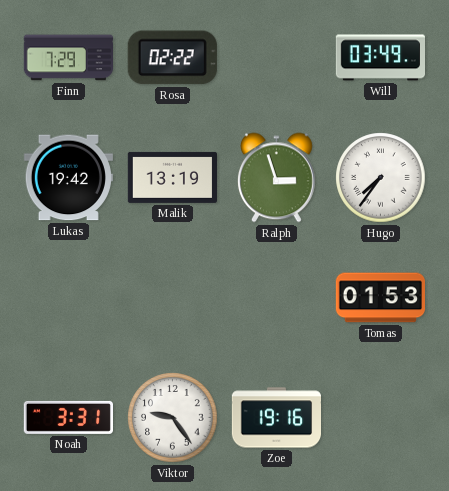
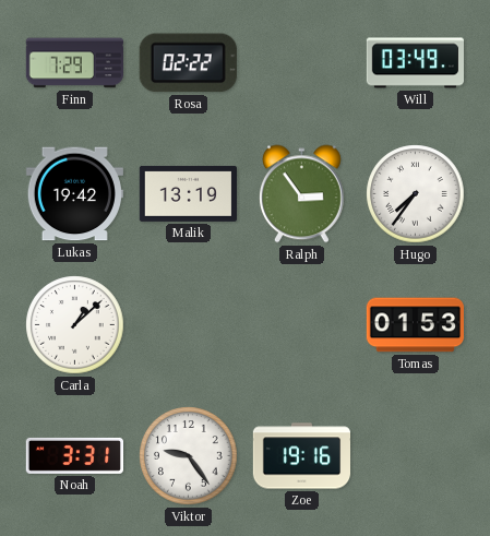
Ralph: 2:57 -> 2:54 (301, 194)
Carla: none -> 1:08 (75, 325)
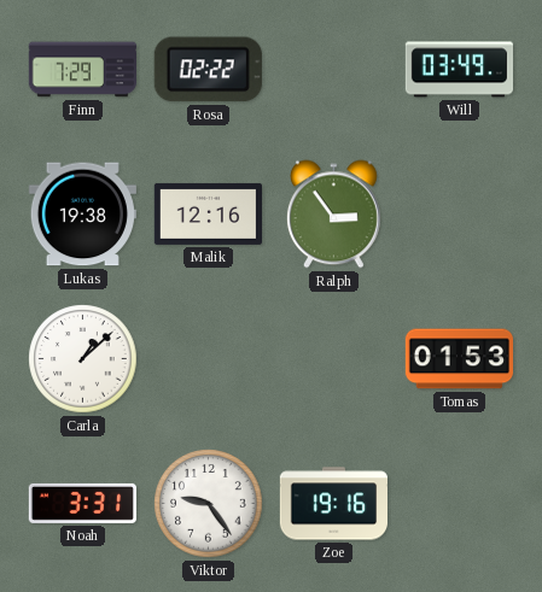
Lukas: 19:42 -> 19:38 (82, 215)
Malik: 13:19 -> 12:16 (208, 213)
Hugo: 7:36 -> none (416, 194)
